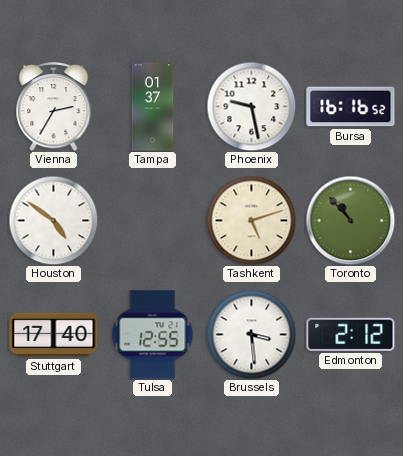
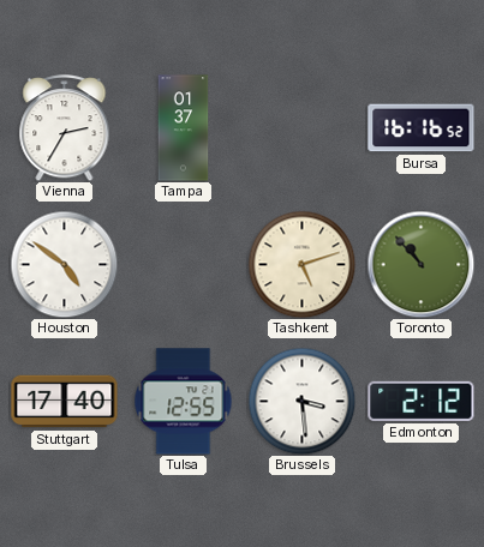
Phoenix: 9:28 -> none (251, 106)
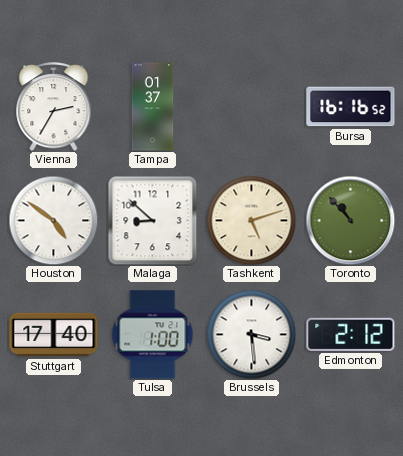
Malaga: none -> 8:52 (152, 220)
Tulsa: 12:55 -> 1:00 (153, 335)
